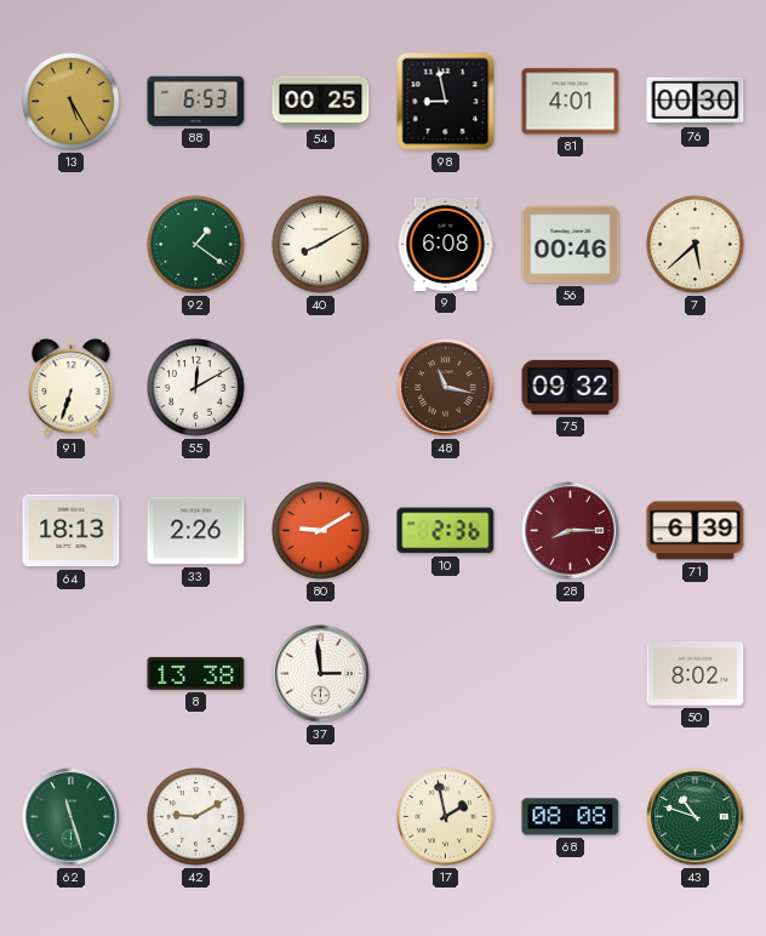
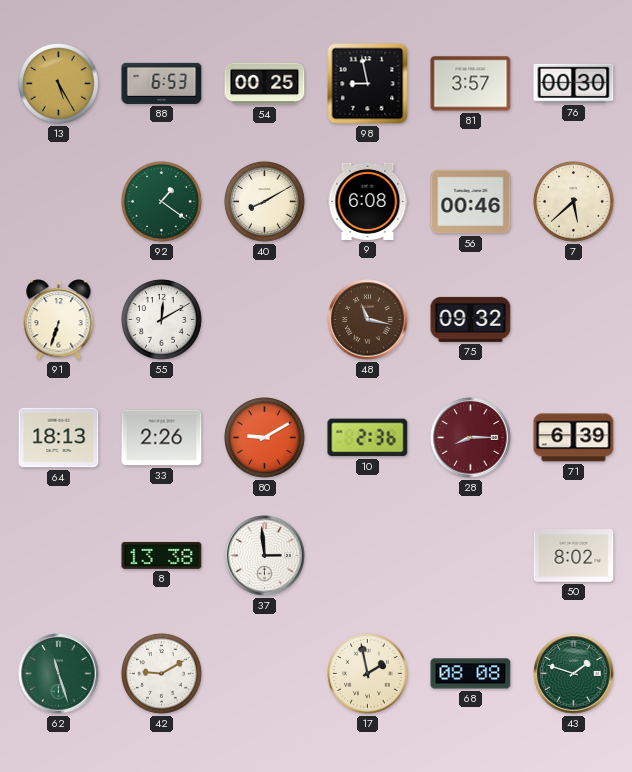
81: 4:01 -> 3:57 (471, 84)
43: 10:48 -> 1:48 (574, 674)
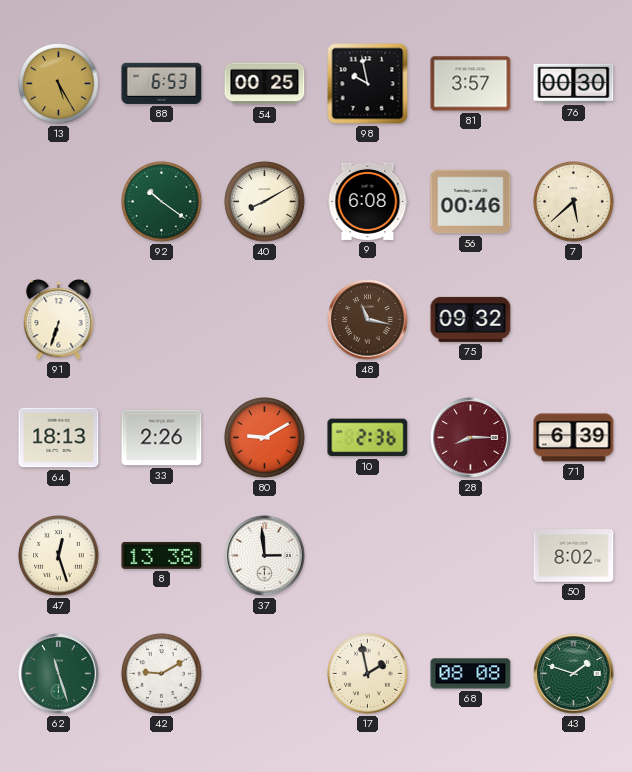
98: 8:58 -> 9:58 (368, 84)
92: 1:21 -> 10:21 (162, 202)
55: 12:10 -> none (162, 320)
47: none -> 12:27 (59, 556)
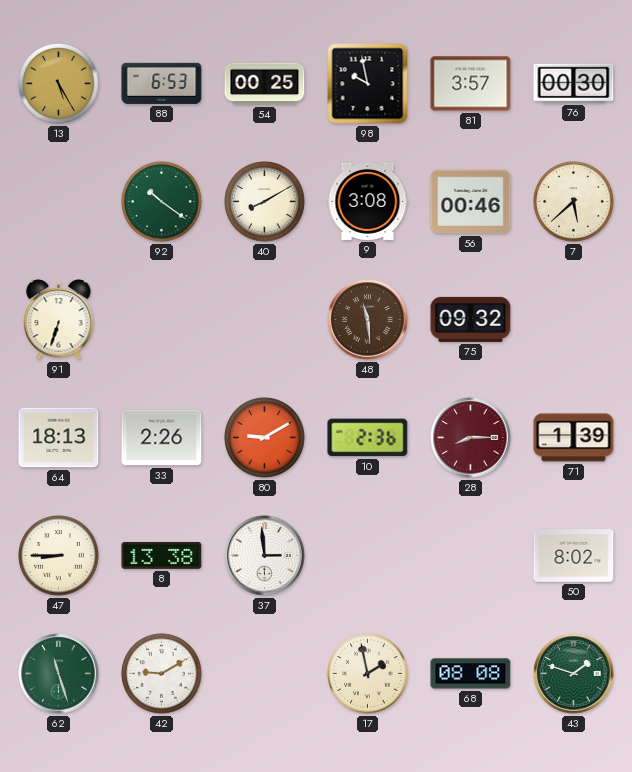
9: 6:08 -> 3:08 (368, 201)
48: 11:17 -> 11:29 (368, 320)
71: 6:39 -> 1:39 (574, 438)
47: 12:27 -> 8:45 (59, 556)
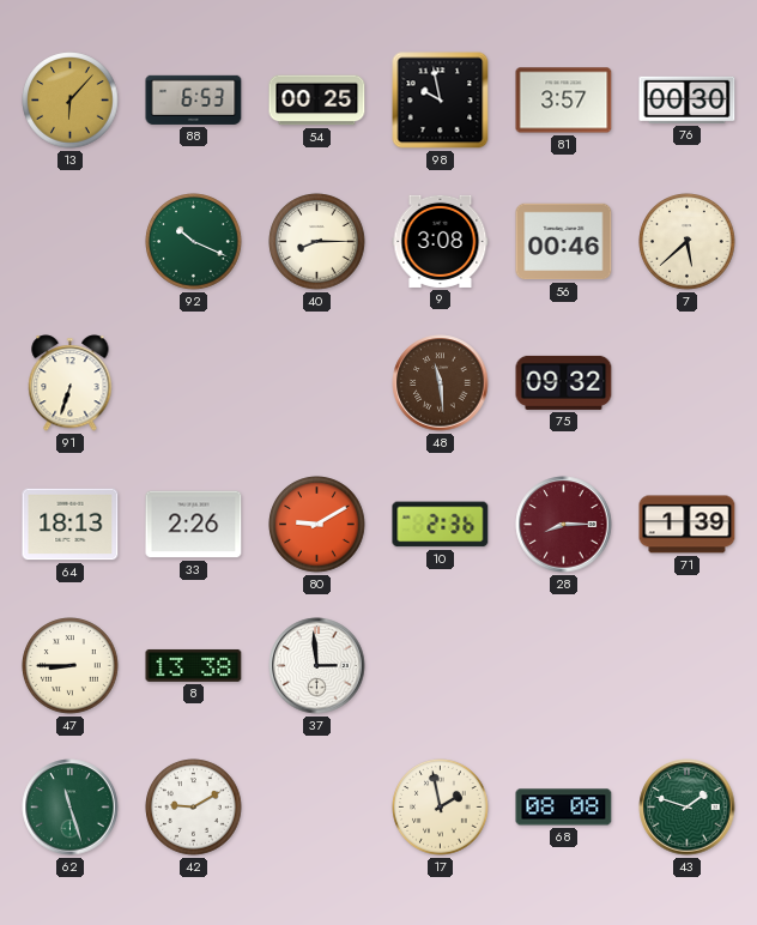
13: 5:25 -> 6:07 (71, 101)
92: 10:21 -> 10:19 (194, 242)
40: 8:10 -> 8:15 (317, 242)
50: 8:02 -> none (574, 556)
